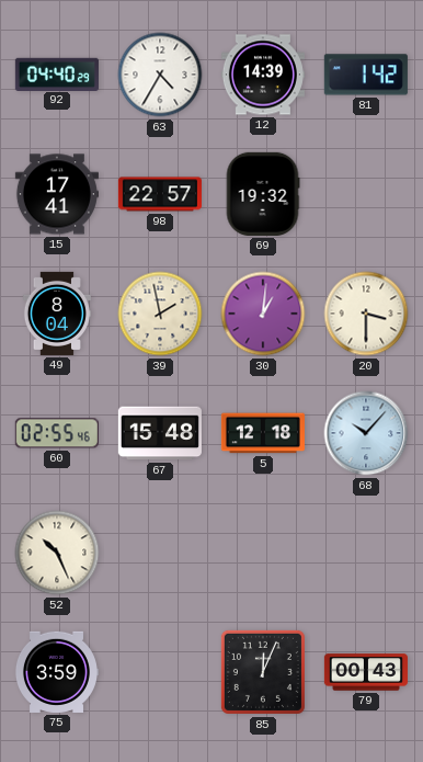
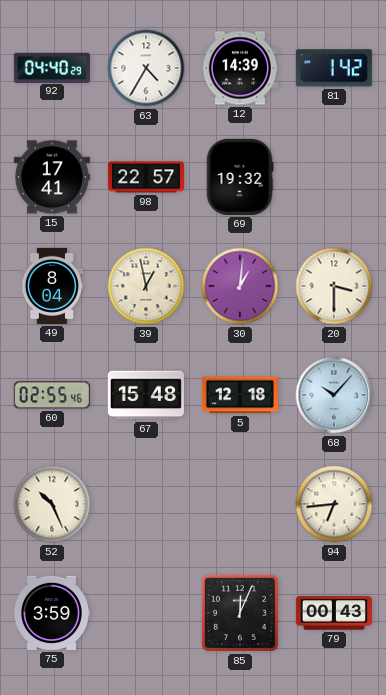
39: 1:58 -> 12:58 (146, 286)
94: none -> 6:44 (334, 504)
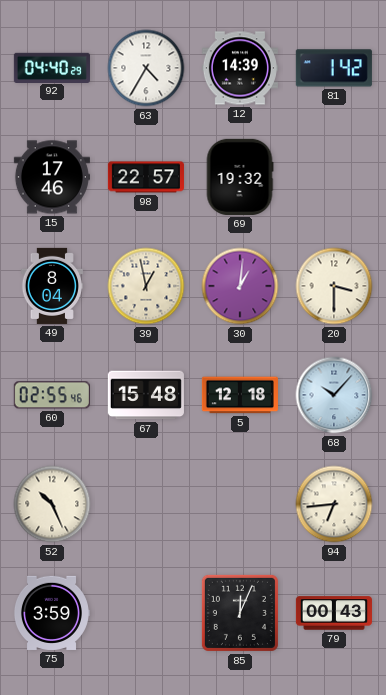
15: 17:41 -> 17:46 (52, 177)
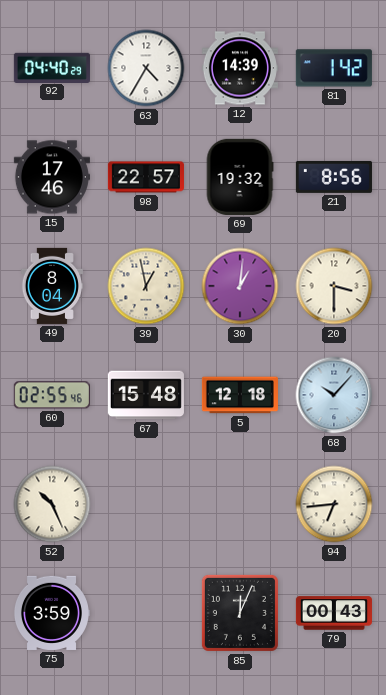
21: none -> 8:56 (334, 177)
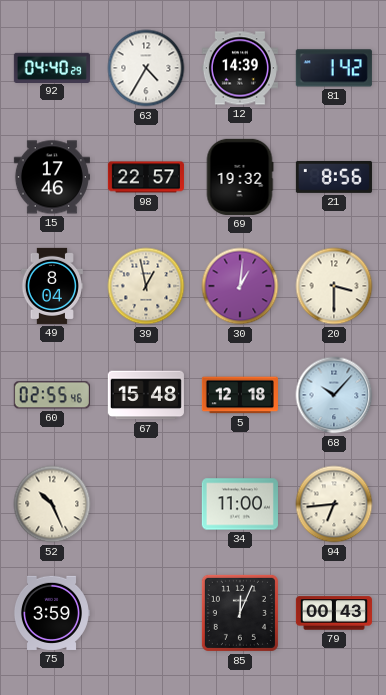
34: none -> 11:00 (240, 504)
